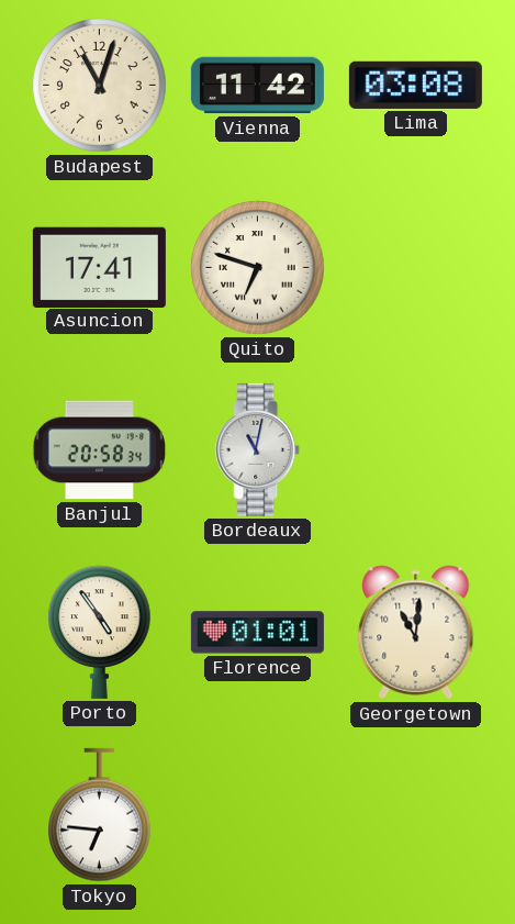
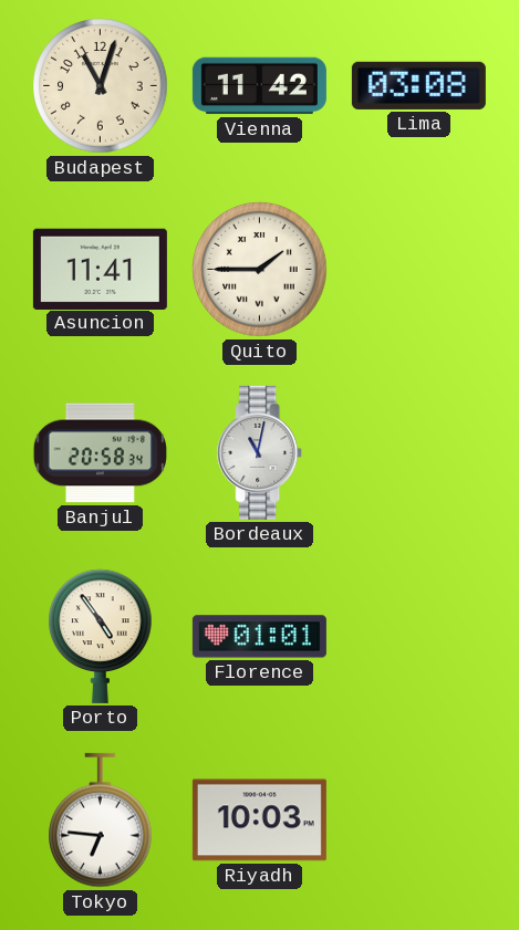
Asuncion: 17:41 -> 11:41 (100, 269)
Quito: 6:48 -> 1:45 (260, 270)
Georgetown: 11:01 -> none (416, 633)
Riyadh: none -> 10:03 (259, 821)
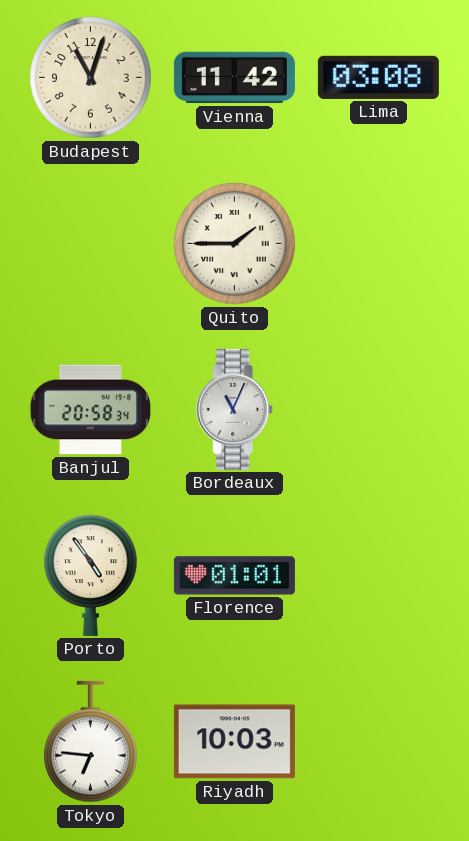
Asuncion: 11:41 -> none (100, 269)
Bordeaux: 11:02 -> 11:04 (235, 409)
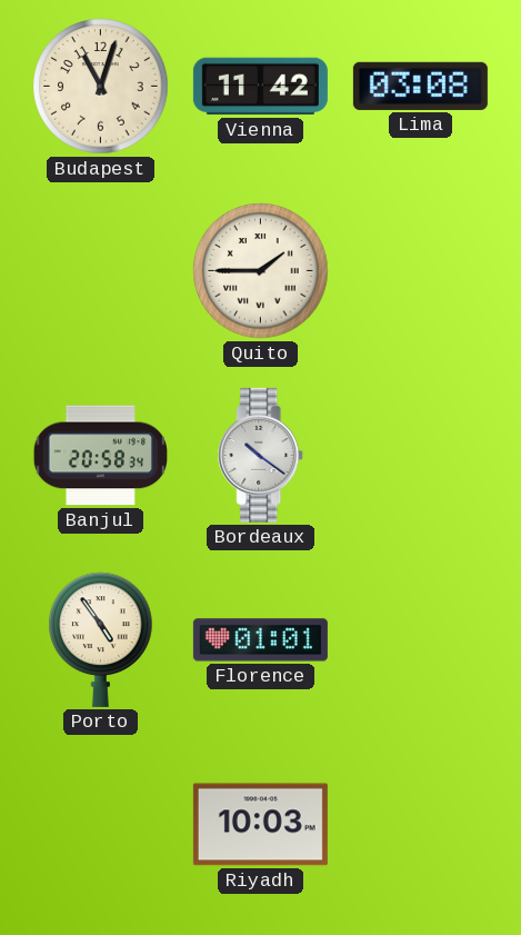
Bordeaux: 11:04 -> 10:21 (261, 455)
Tokyo: 6:46 -> none (91, 742)
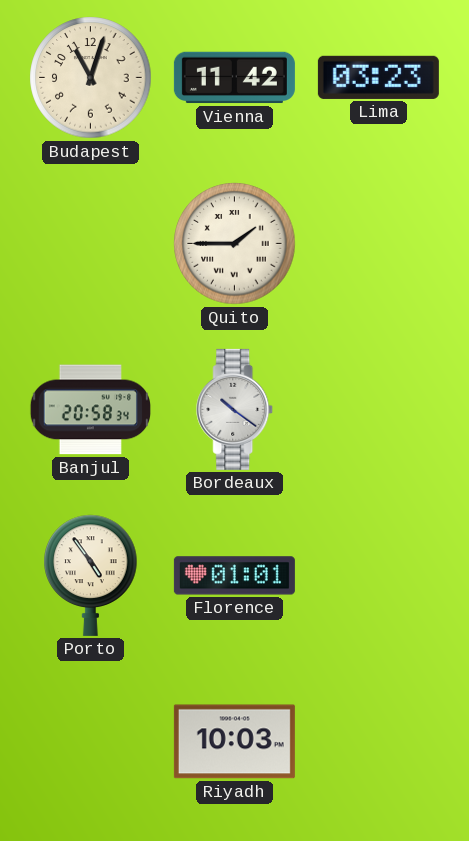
Lima: 03:08 -> 03:23 (378, 77)
